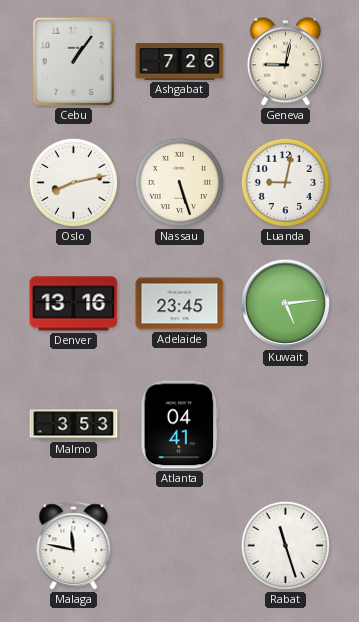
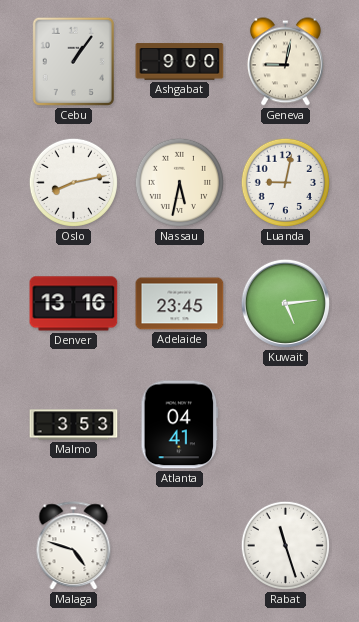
Ashgabat: 7:26 -> 9:00 (180, 62)
Nassau: 5:27 -> 5:32 (179, 182)
Malaga: 11:47 -> 4:48 (74, 546)
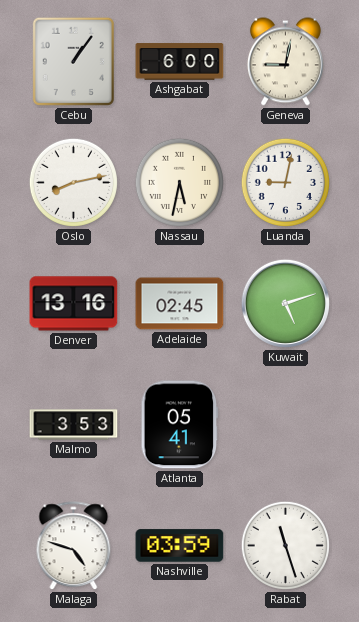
Ashgabat: 9:00 -> 6:00 (180, 62)
Adelaide: 23:45 -> 02:45 (180, 304)
Kuwait: 5:14 -> 5:12 (285, 303)
Atlanta: 04:41 -> 05:41 (180, 425)
Nashville: none -> 03:59 (180, 546)
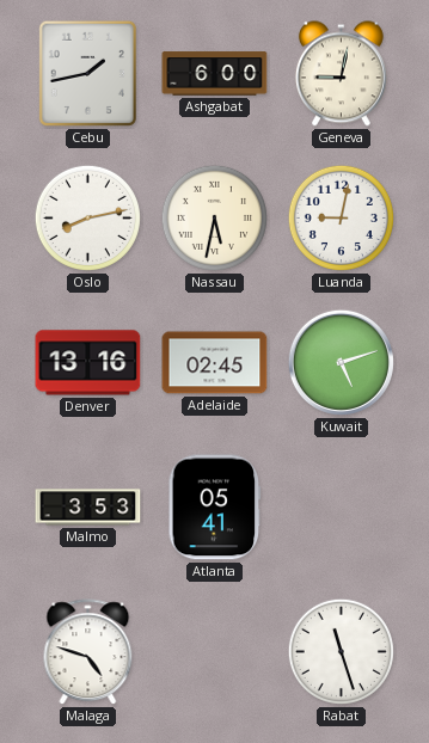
Cebu: 1:06 -> 1:43 (87, 73)
Nashville: 03:59 -> none (180, 546)
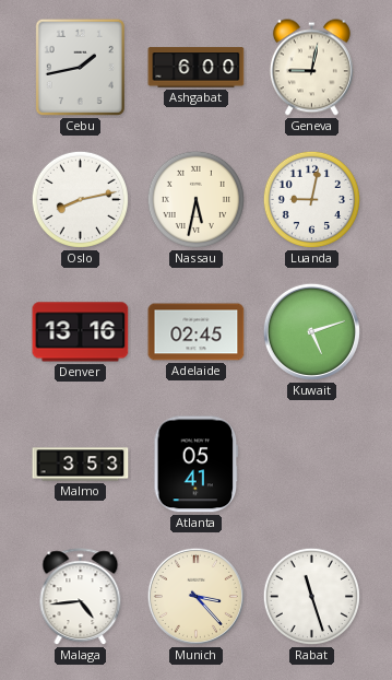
Malaga: 4:48 -> 4:44 (81, 597)
Munich: none -> 3:23 (195, 596)
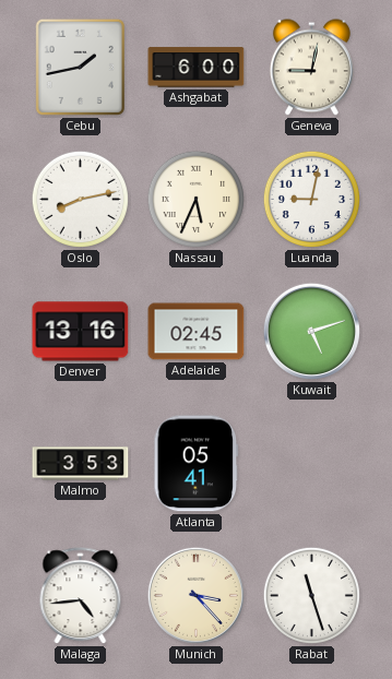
Nassau: 5:32 -> 5:34 (195, 199)
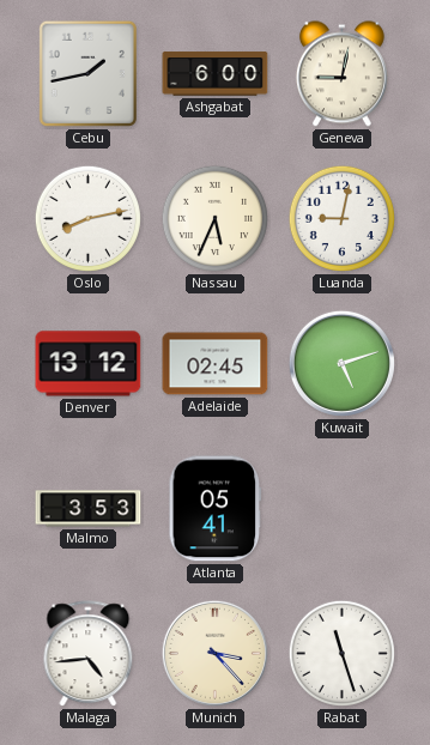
Denver: 13:16 -> 13:12 (89, 364)
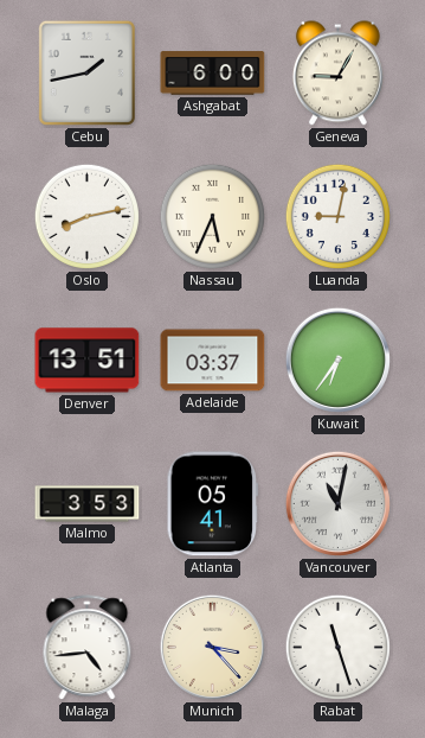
Geneva: 9:02 -> 9:05 (337, 74)
Denver: 13:12 -> 13:51 (88, 361)
Adelaide: 02:45 -> 03:37 (213, 361)
Kuwait: 5:12 -> 6:36 (337, 360)
Vancouver: none -> 11:02 (337, 503)
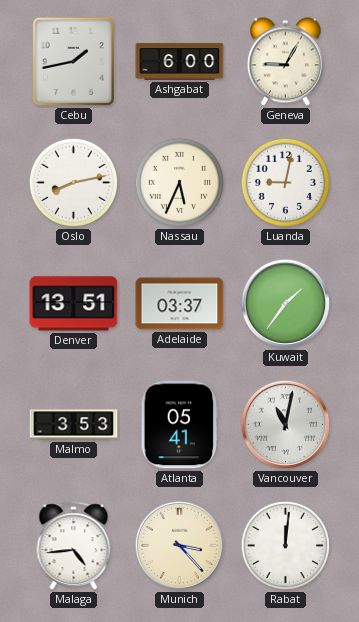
Kuwait: 6:36 -> 1:36 (285, 303)
Rabat: 11:27 -> 12:01 (285, 545)
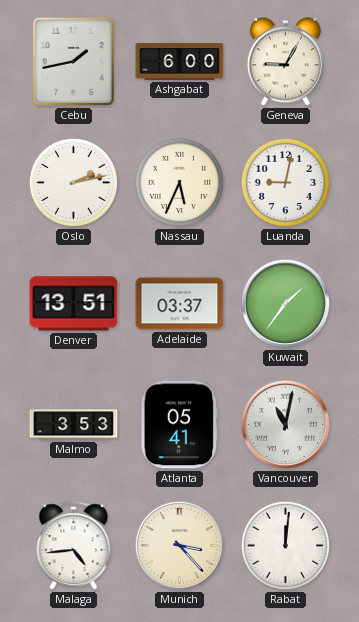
Oslo: 8:13 -> 2:13 (73, 182)
